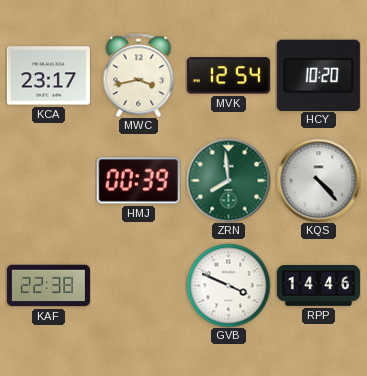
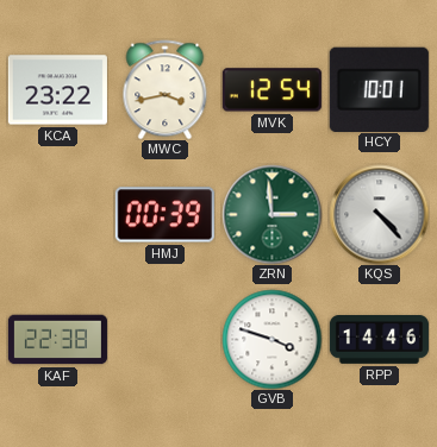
KCA: 23:17 -> 23:22 (57, 90)
HCY: 10:20 -> 10:01 (379, 89)
ZRN: 7:59 -> 2:59 (271, 214)
GVB: 3:49 -> 3:48 (271, 339)
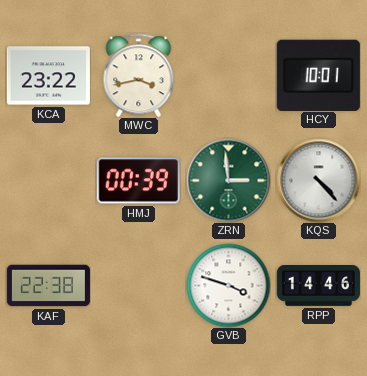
MVK: 12:54 -> none (271, 90)
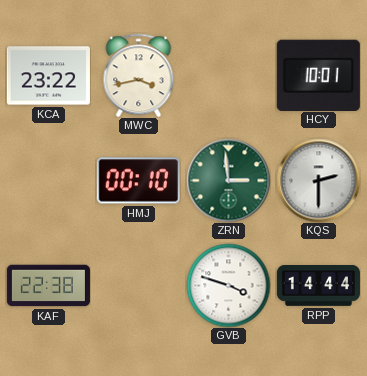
HMJ: 00:39 -> 00:10 (138, 181)
KQS: 4:23 -> 2:30 (318, 180)
RPP: 14:46 -> 14:44 (318, 286)
